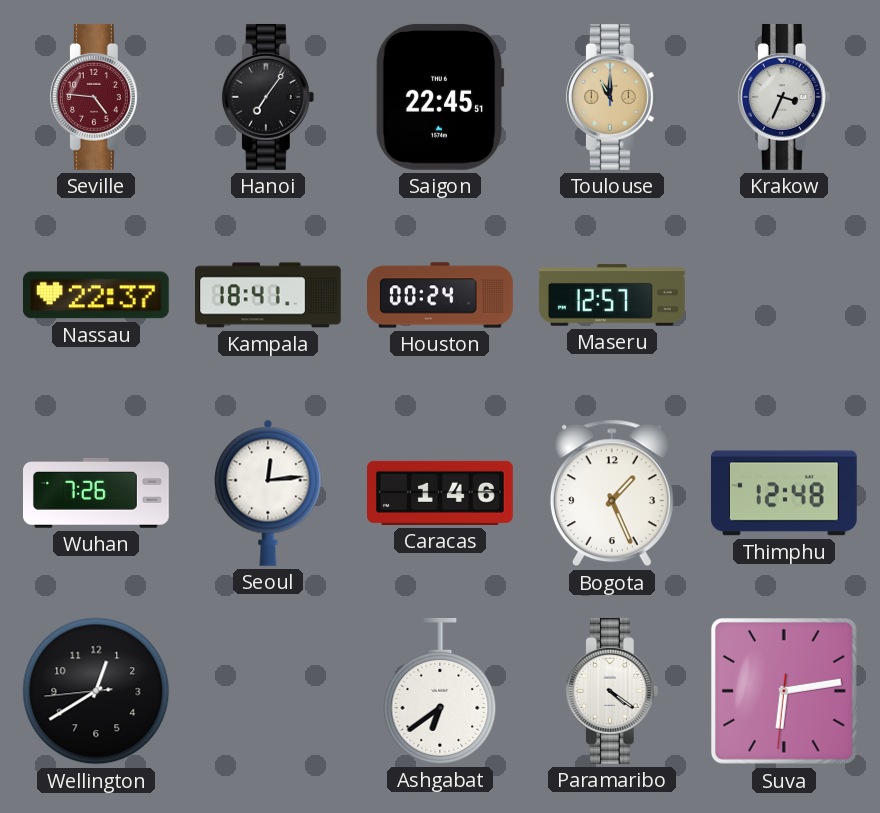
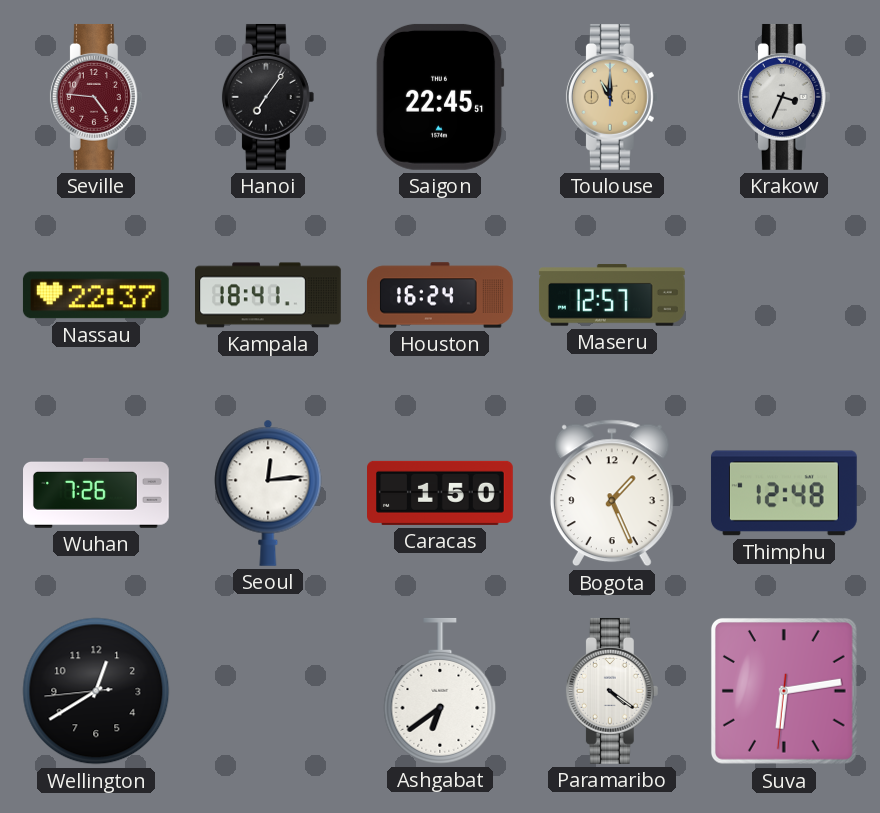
Houston: 00:24 -> 16:24 (441, 295)
Caracas: 1:46 -> 1:50 (441, 493)
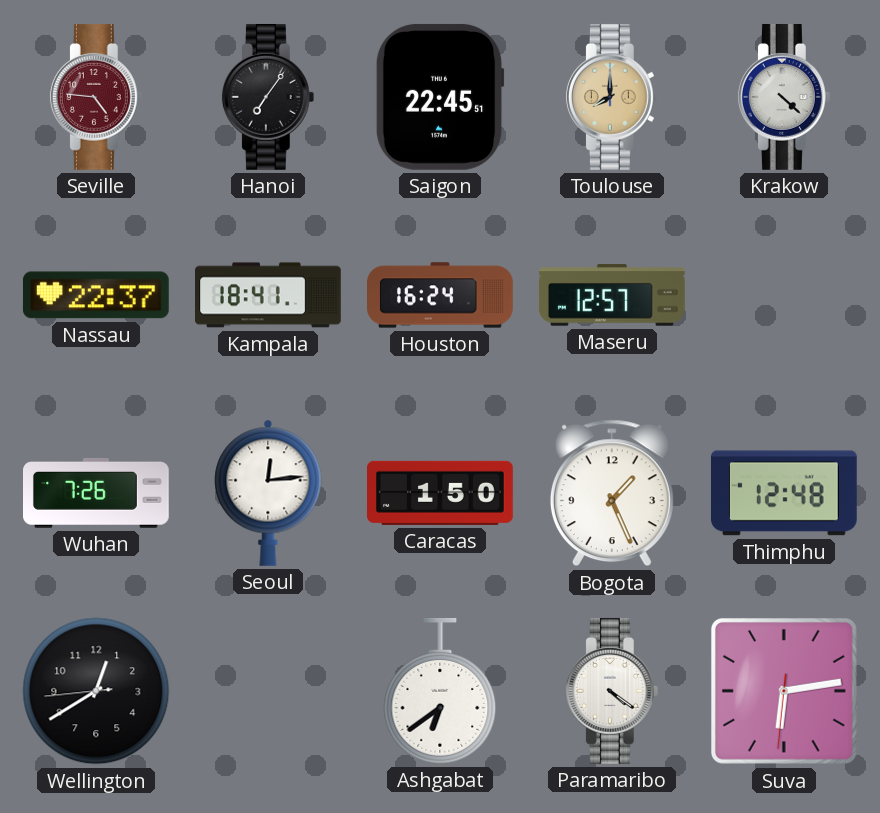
Toulouse: 11:00 -> 8:00 (612, 97)
Krakow: 3:34 -> 4:22 (784, 97)
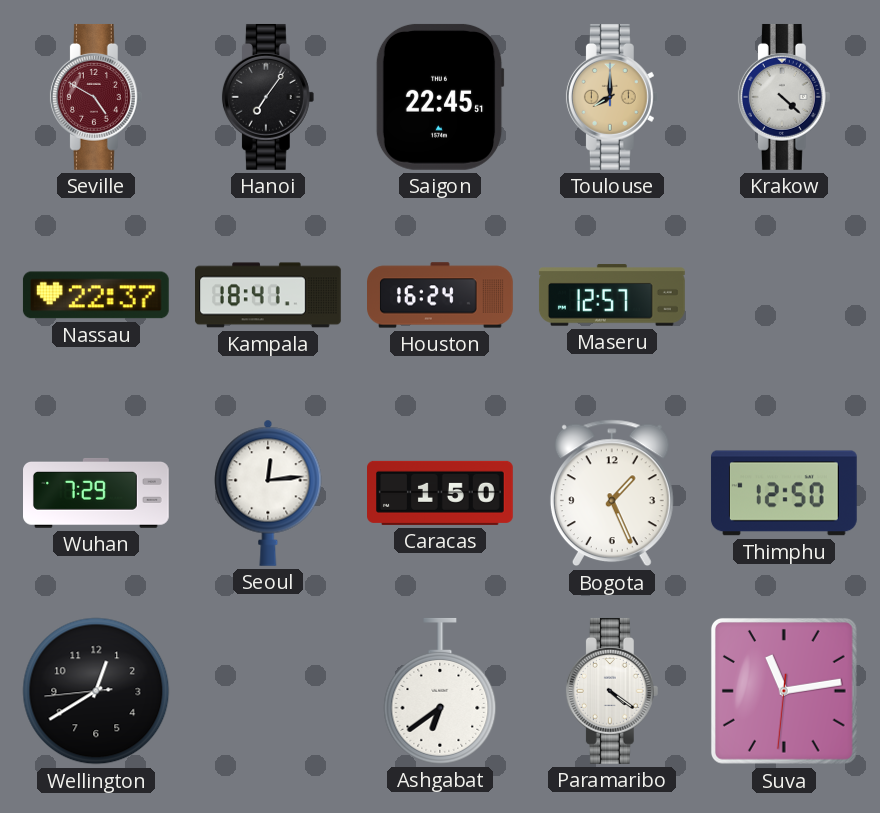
Seville: 4:46 -> 4:50 (96, 97)
Wuhan: 7:26 -> 7:29 (97, 493)
Thimphu: 12:48 -> 12:50 (784, 493)
Suva: 6:13 -> 11:13 (784, 691)
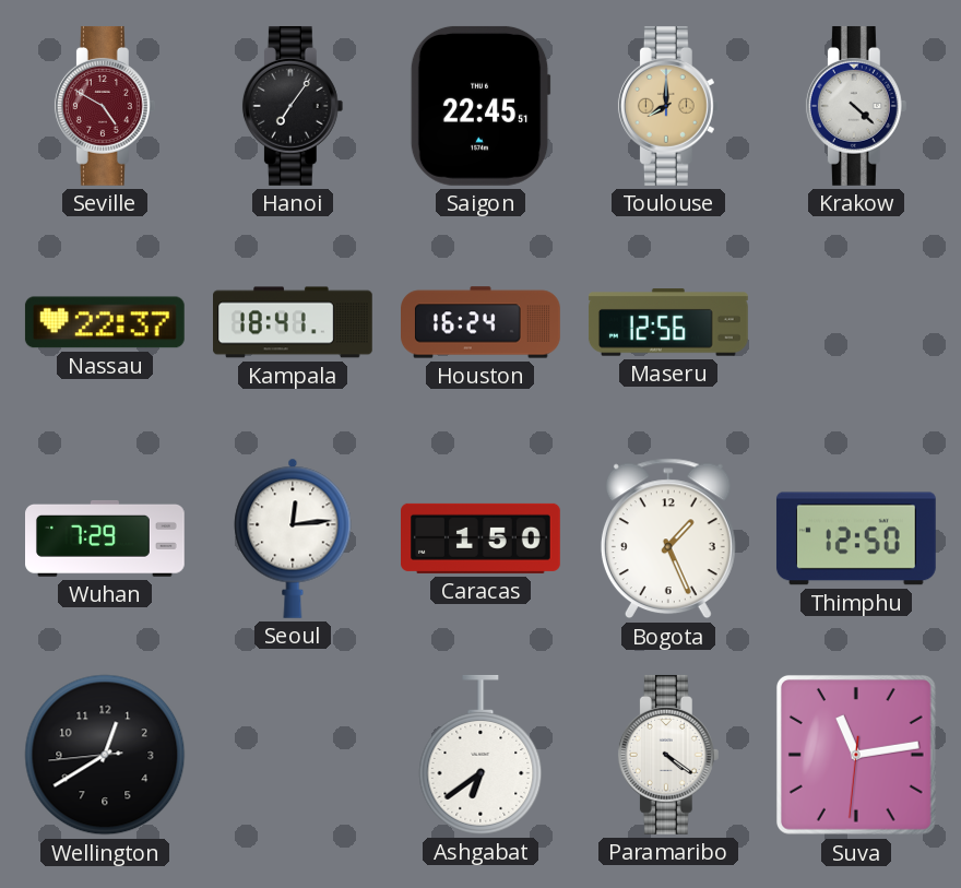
Maseru: 12:57 -> 12:56 (668, 322)
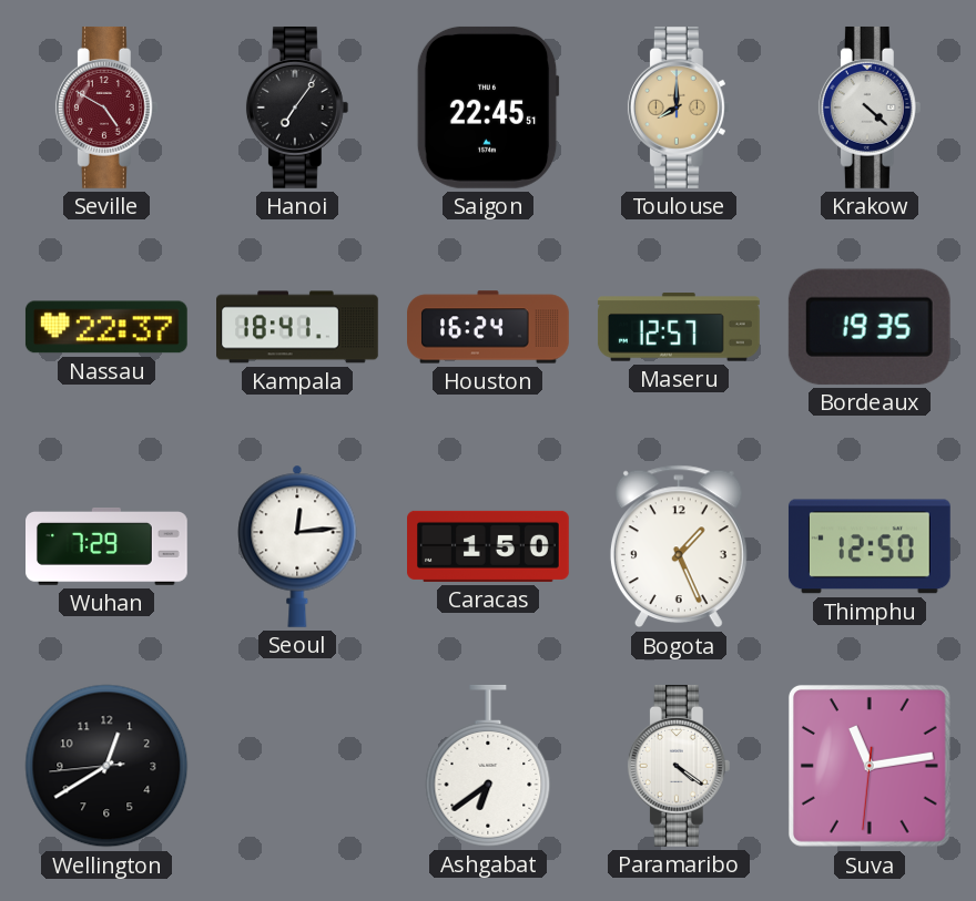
Maseru: 12:56 -> 12:57 (679, 327)
Bordeaux: none -> 19:35 (870, 327)
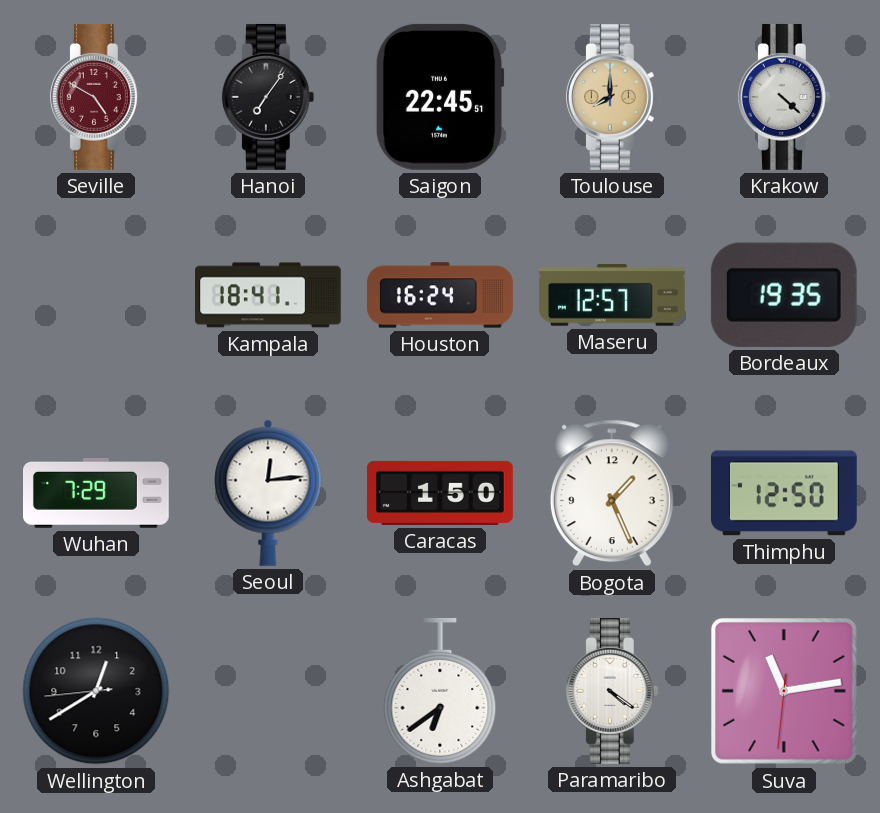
Nassau: 22:37 -> none (106, 327)
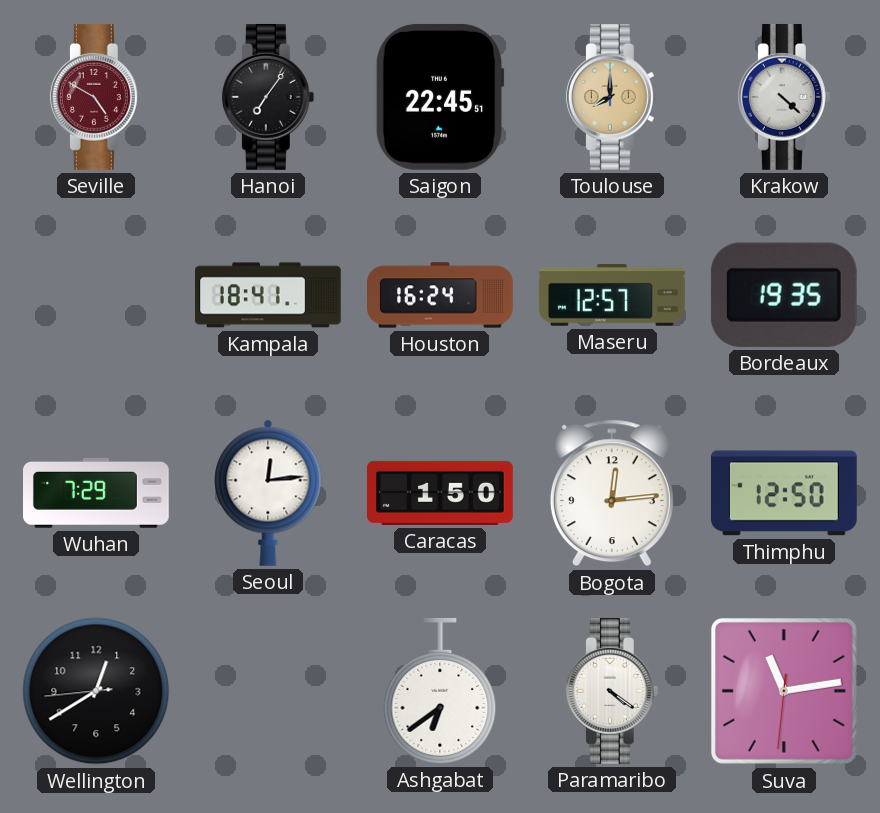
Bogota: 1:26 -> 12:14 (612, 493)
